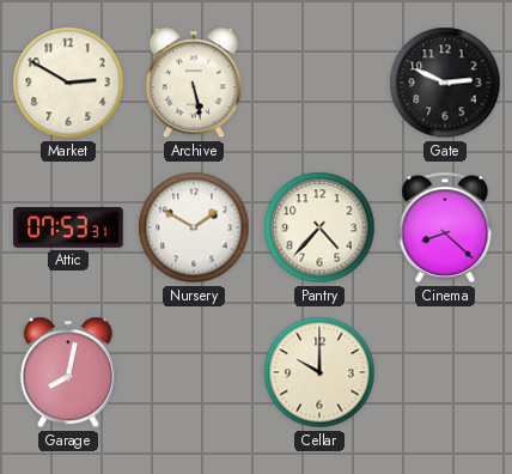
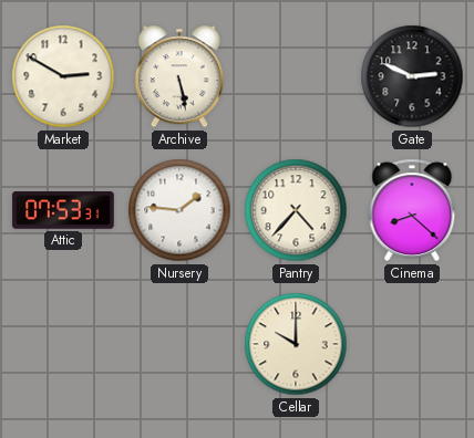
Nursery: 1:50 -> 1:46 (179, 210)
Garage: 8:02 -> none (68, 372)
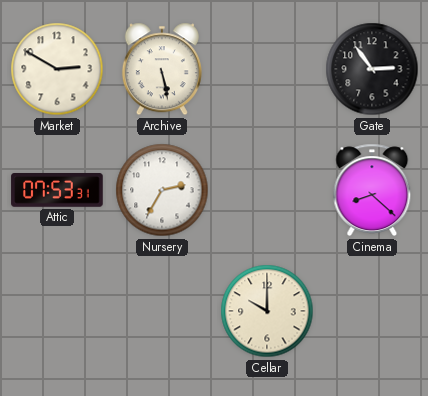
Gate: 2:49 -> 2:54 (372, 69)
Nursery: 1:46 -> 2:35 (162, 190)
Pantry: 4:37 -> none (296, 210)
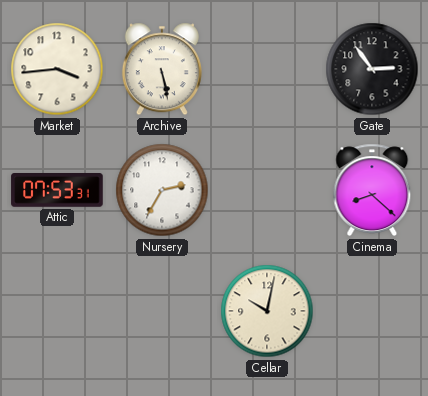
Market: 2:50 -> 3:44 (57, 69)
Cellar: 10:00 -> 10:02 (267, 311)
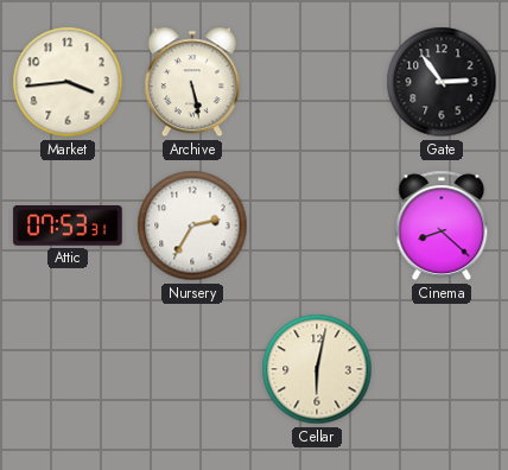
Cellar: 10:02 -> 6:02 (317, 369)
